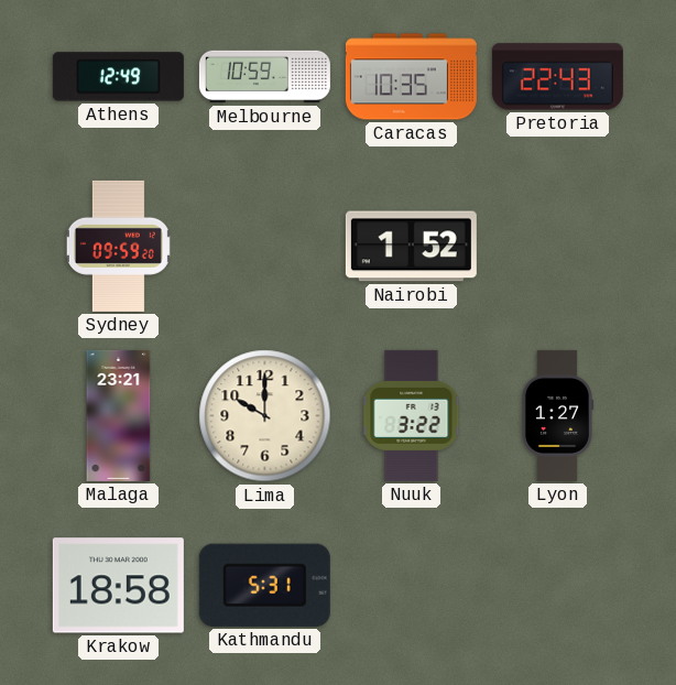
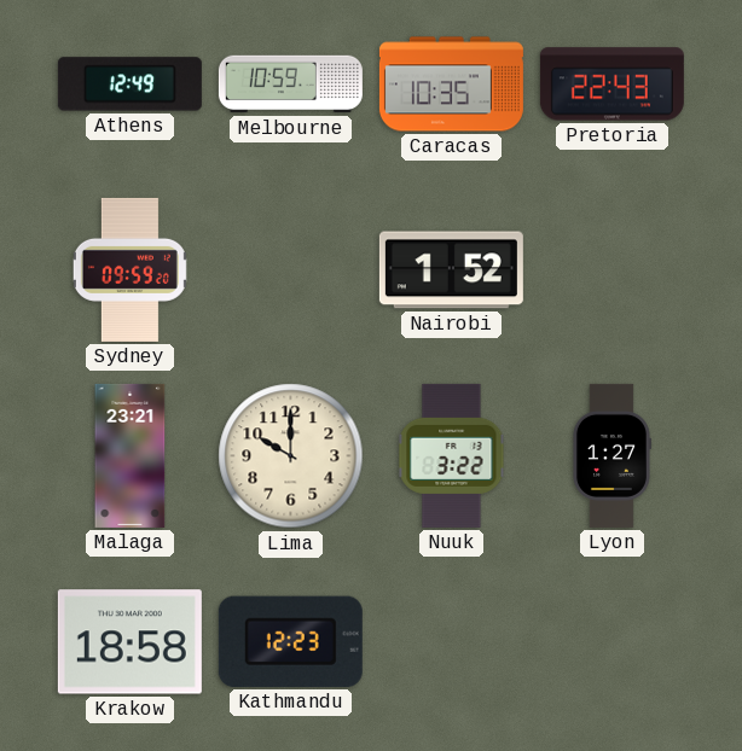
Kathmandu: 5:31 -> 12:23 (290, 641)
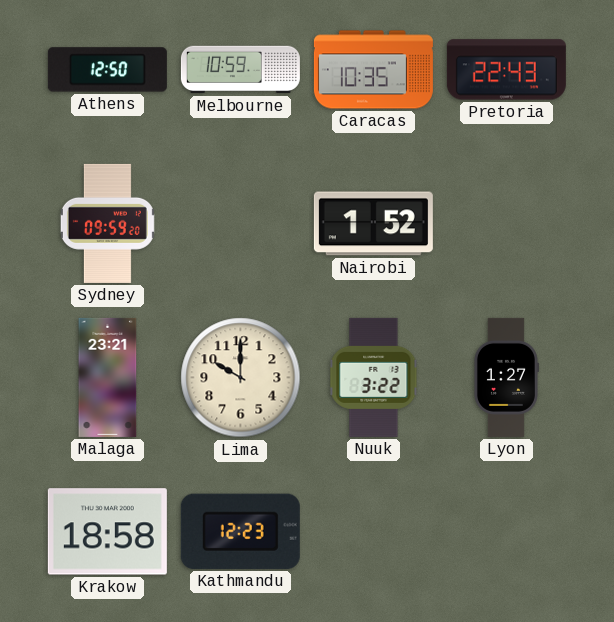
Athens: 12:49 -> 12:50 (107, 70)
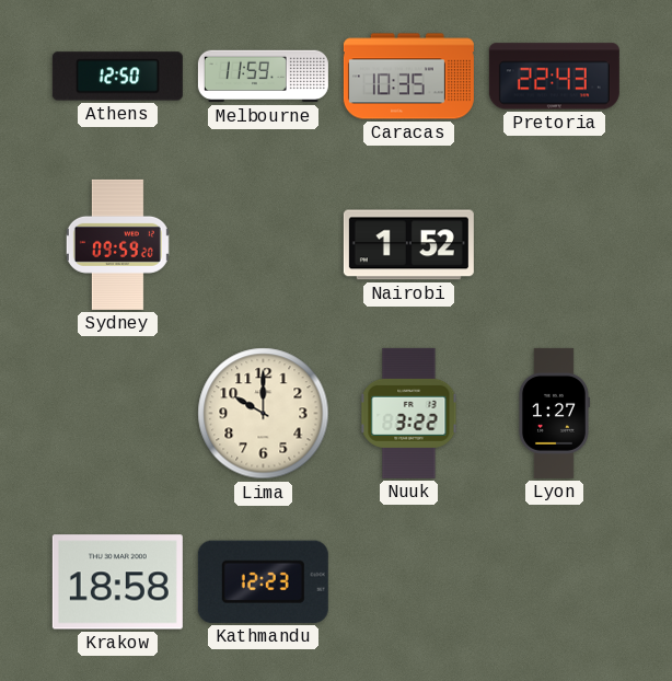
Melbourne: 10:59 -> 11:59 (263, 77)
Malaga: 23:21 -> none (108, 377)
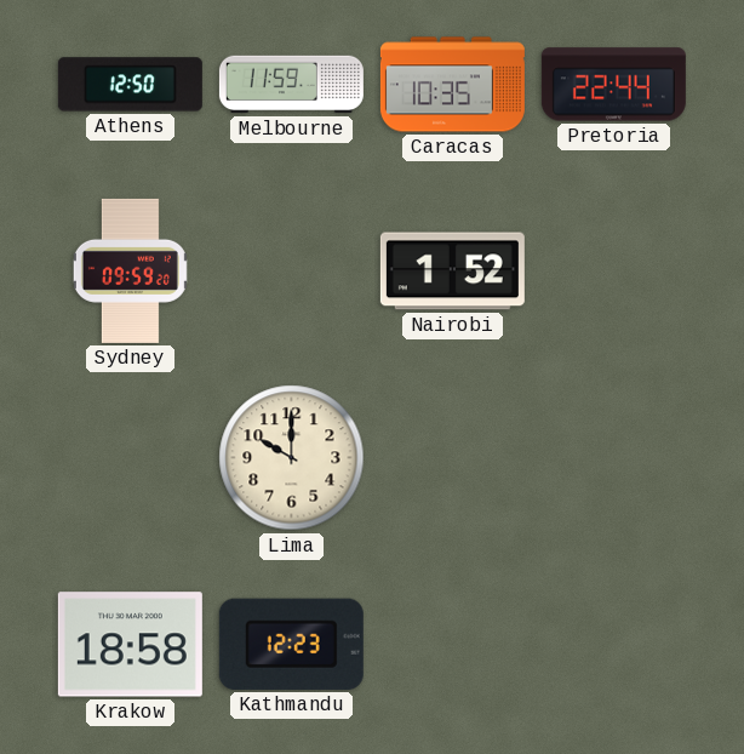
Pretoria: 22:43 -> 22:44 (613, 85)
Nuuk: 3:22 -> none (409, 413)
Lyon: 1:27 -> none (554, 413)
